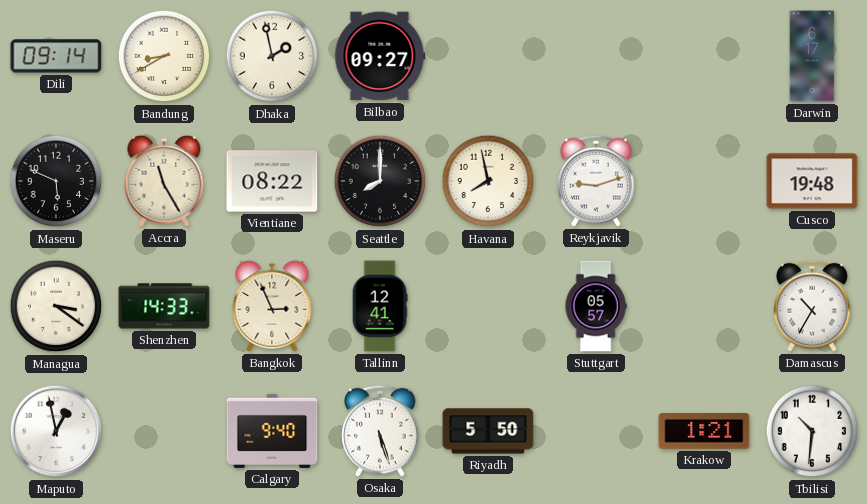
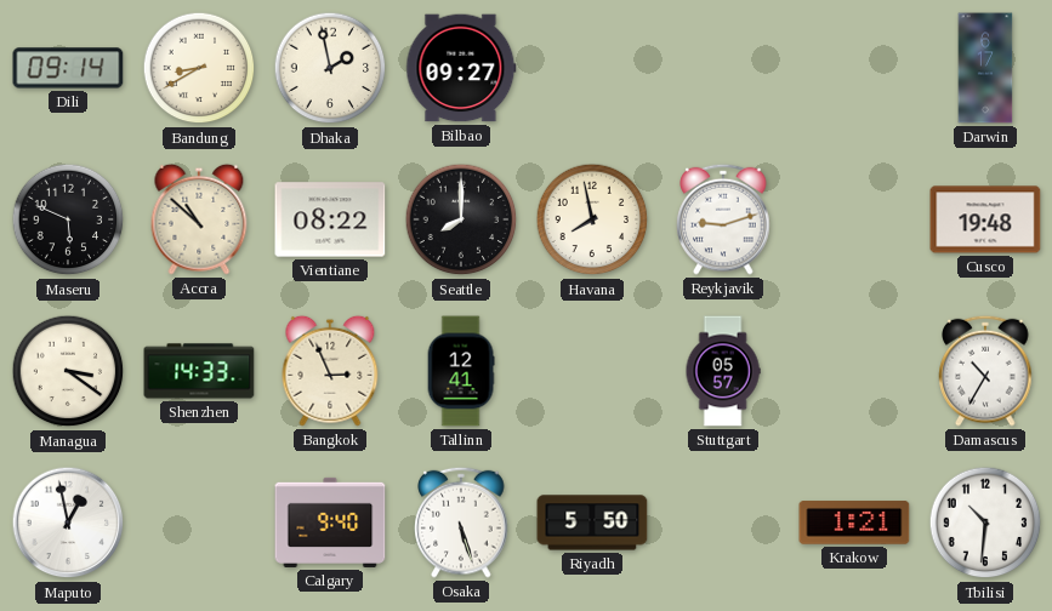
Accra: 11:25 -> 10:52 (199, 219)
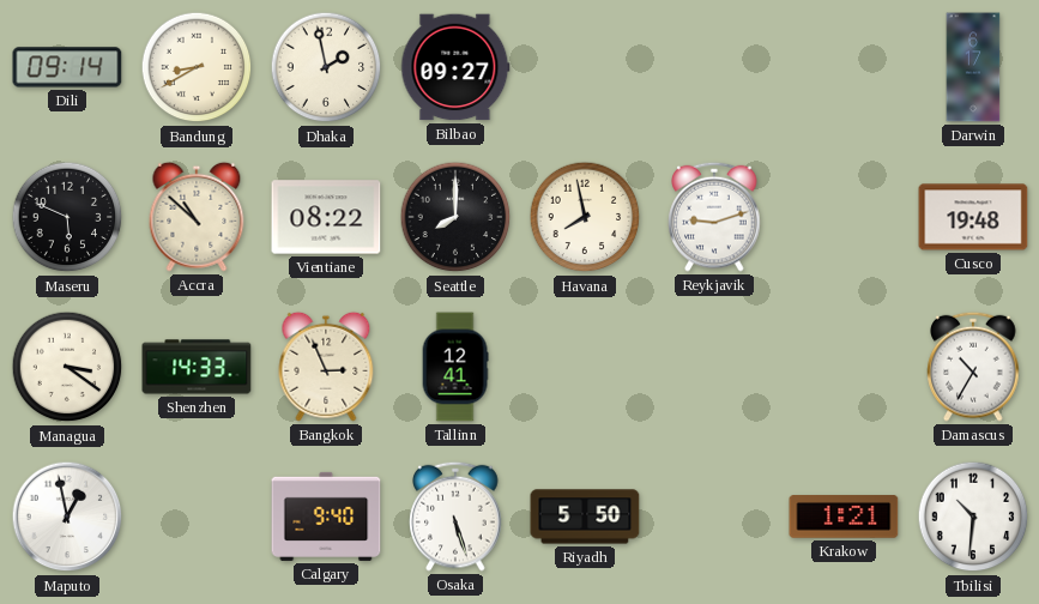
Stuttgart: 05:57 -> none (723, 371)
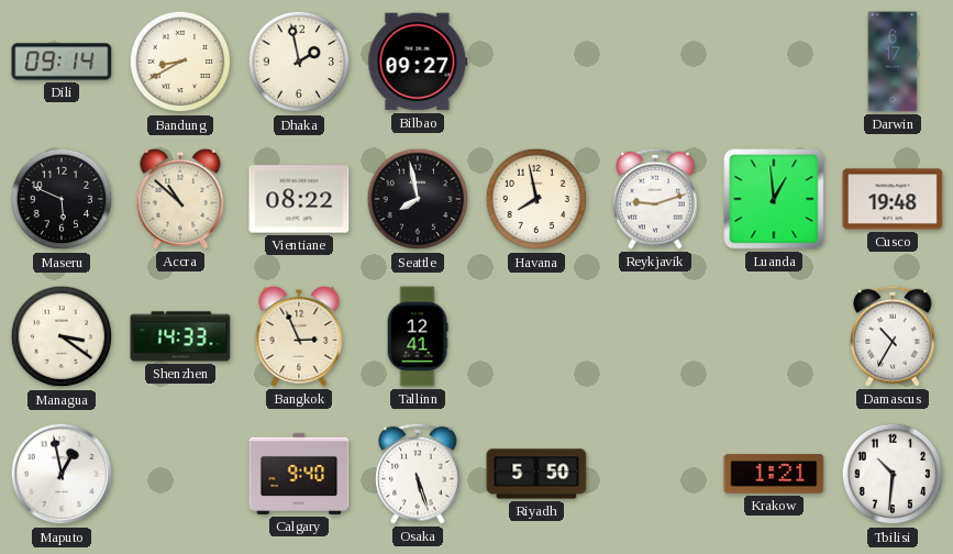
Seattle: 8:00 -> 7:58 (418, 199)
Luanda: none -> 12:59 (774, 199)
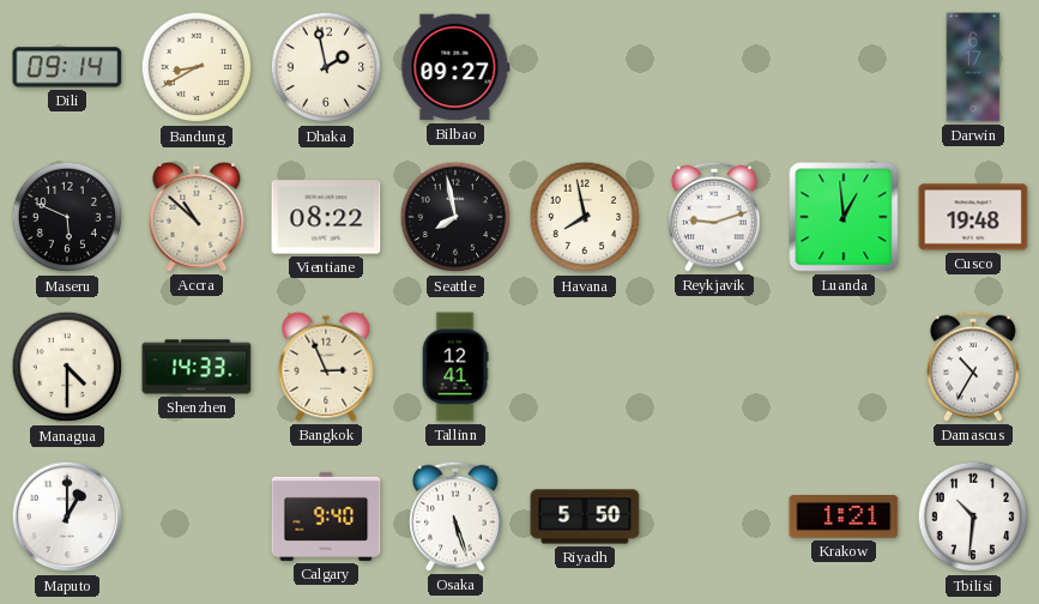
Managua: 3:21 -> 4:30 (67, 367)
Maputo: 12:58 -> 1:00 (67, 517)
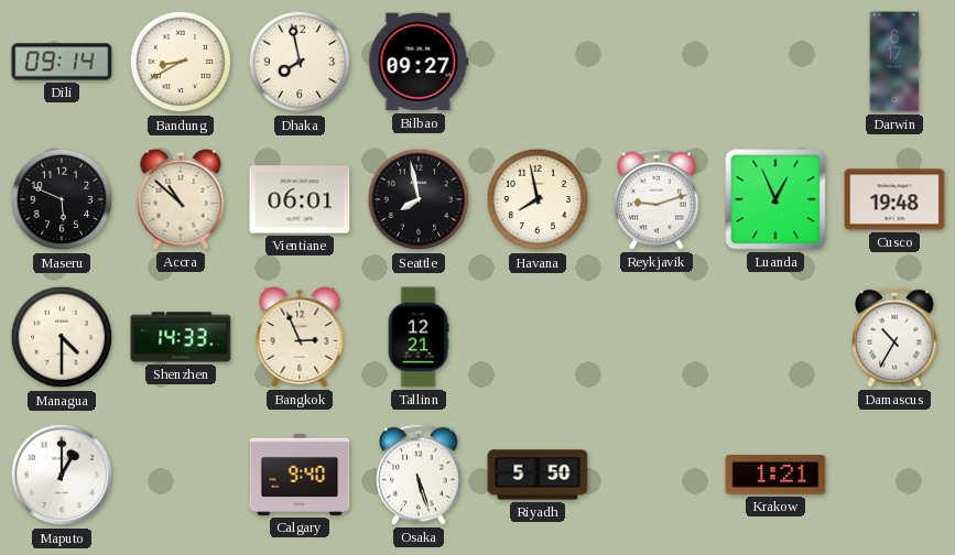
Dhaka: 1:58 -> 7:58 (300, 62)
Vientiane: 08:22 -> 06:01 (300, 199)
Luanda: 12:59 -> 12:56 (775, 199)
Tallinn: 12:41 -> 12:21 (419, 337)
Tbilisi: 10:31 -> none (973, 517)
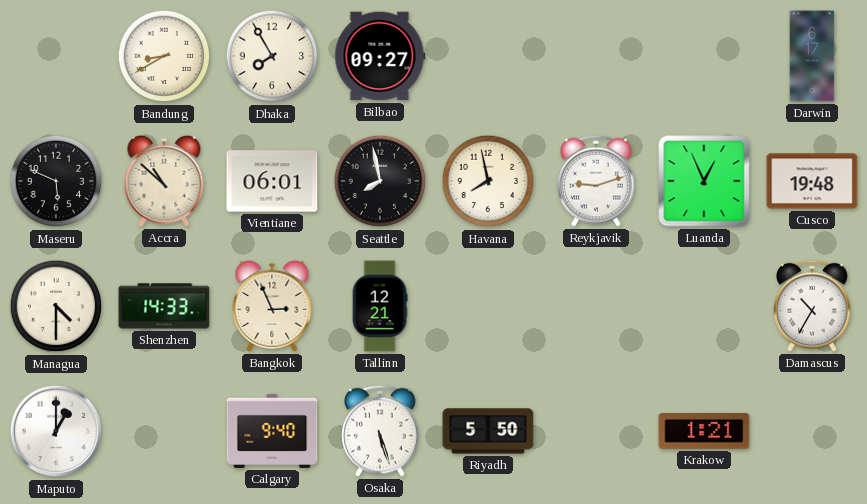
Dili: 09:14 -> none (62, 62)
Dhaka: 7:58 -> 7:55 (272, 56)
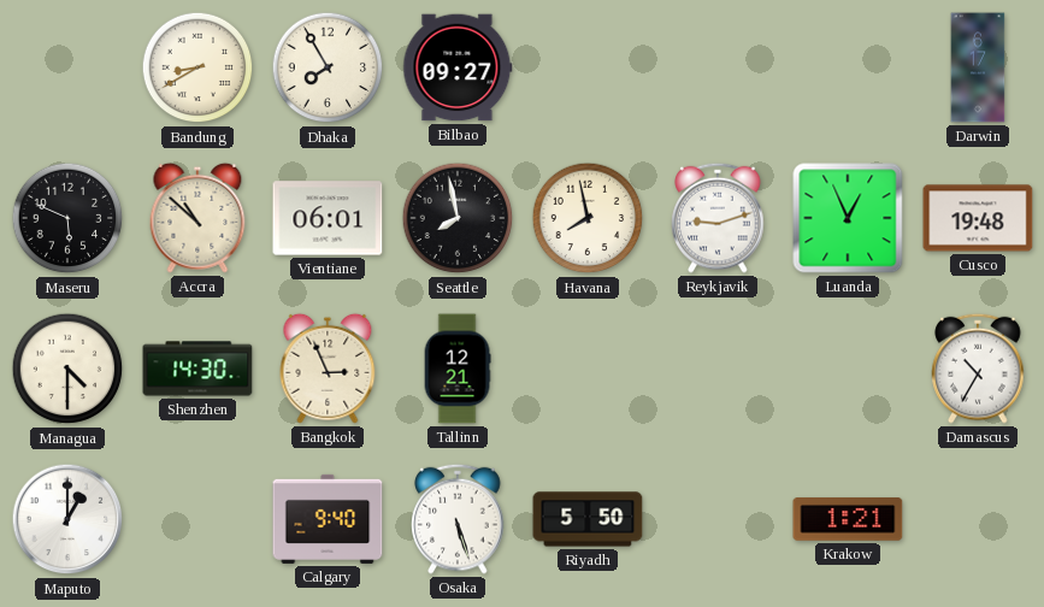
Shenzhen: 14:33 -> 14:30 (197, 369)
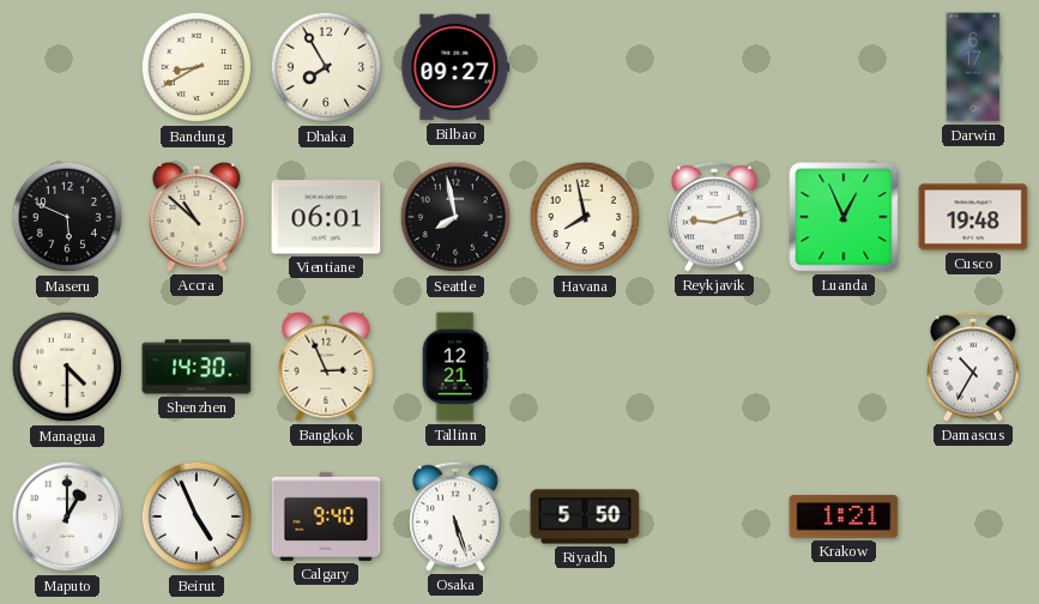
Beirut: none -> 4:56 (197, 517)
